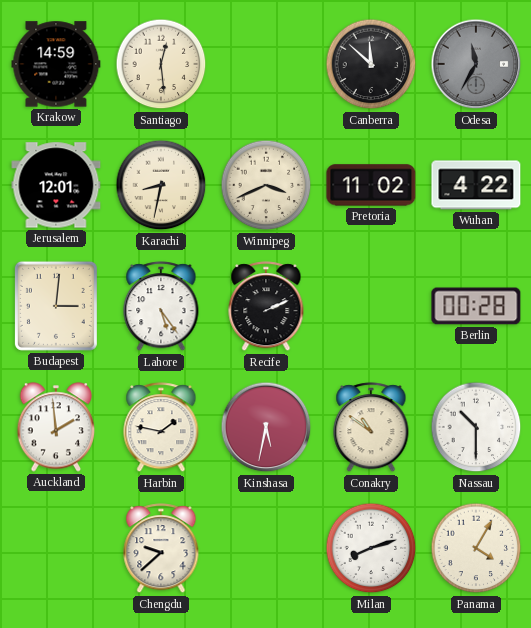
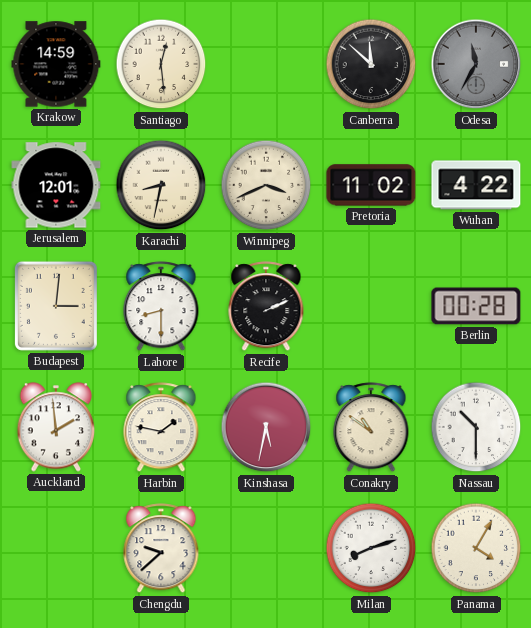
Lahore: 5:24 -> 8:30 (161, 307)
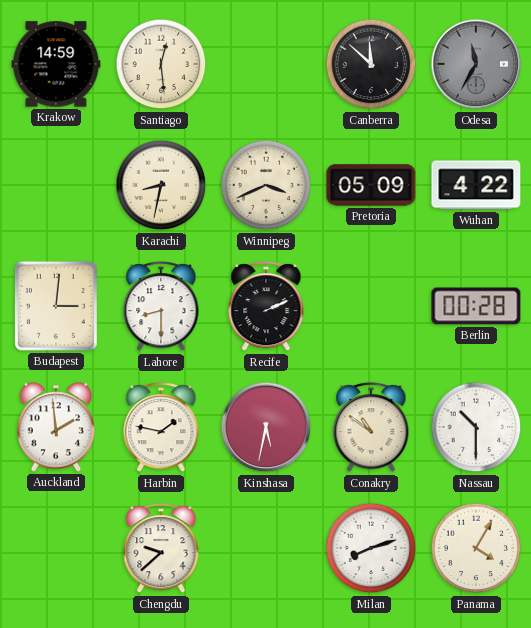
Jerusalem: 12:01 -> none (56, 185)
Pretoria: 11:02 -> 05:09 (371, 185)
